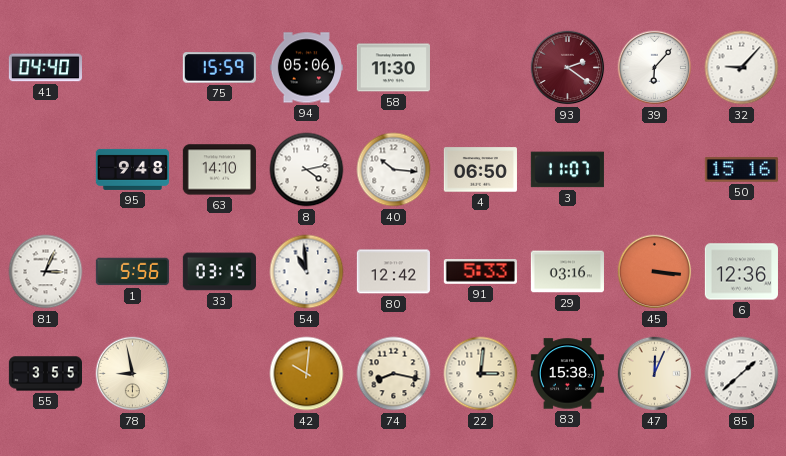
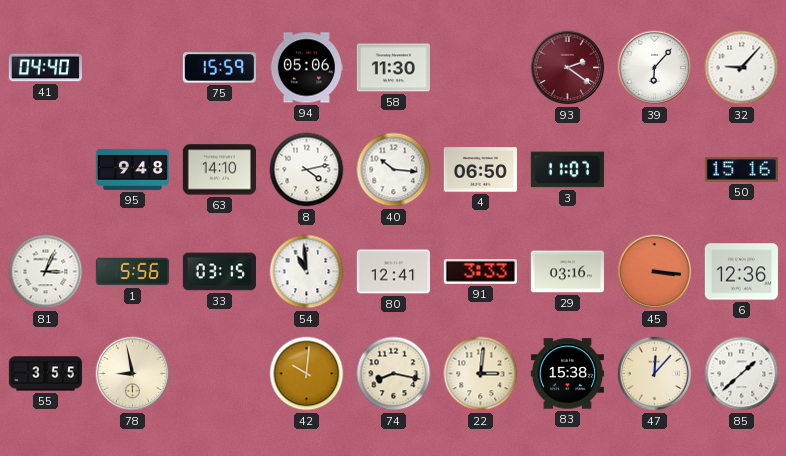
80: 12:42 -> 12:41 (393, 272)
91: 5:33 -> 3:33 (480, 272)
47: 12:04 -> 12:07 (655, 374)
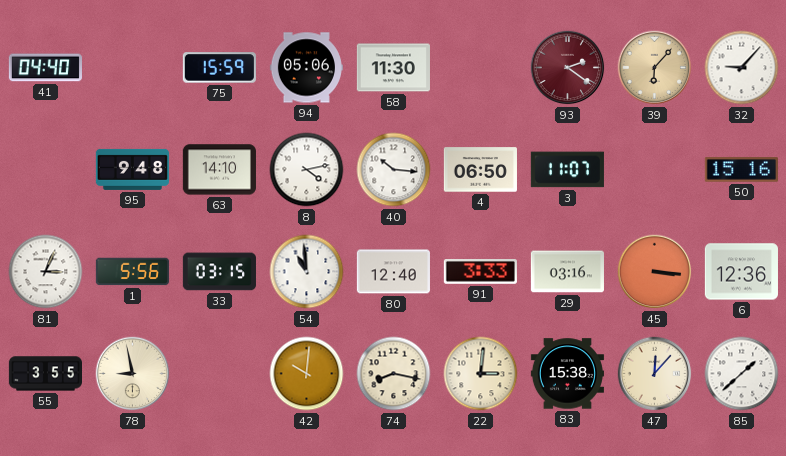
39 dial: white -> champagne (655, 68)
80: 12:41 -> 12:40 (393, 272)
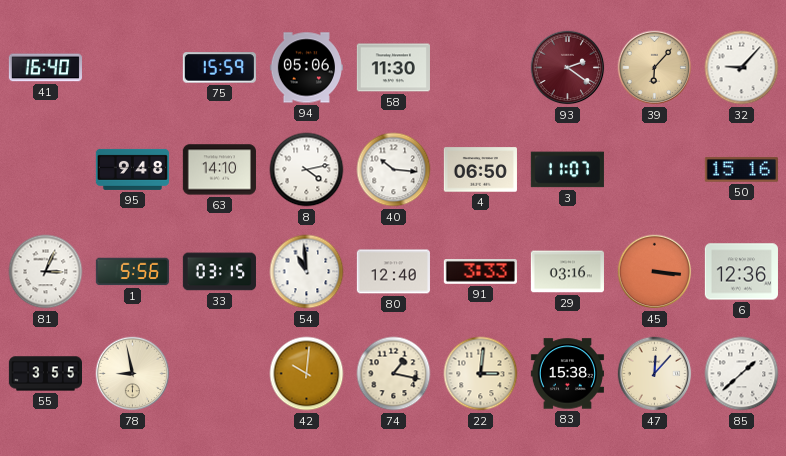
41: 04:40 -> 16:40 (45, 68)
74: 8:17 -> 1:17 (394, 374)
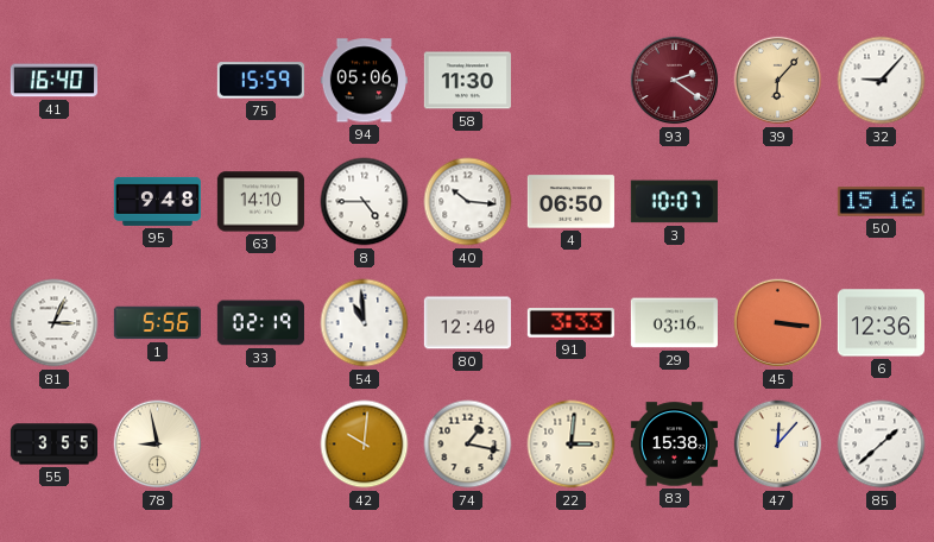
8: 4:13 -> 4:45 (365, 202)
3: 11:07 -> 10:07 (674, 202)
33: 03:15 -> 02:19 (260, 323)
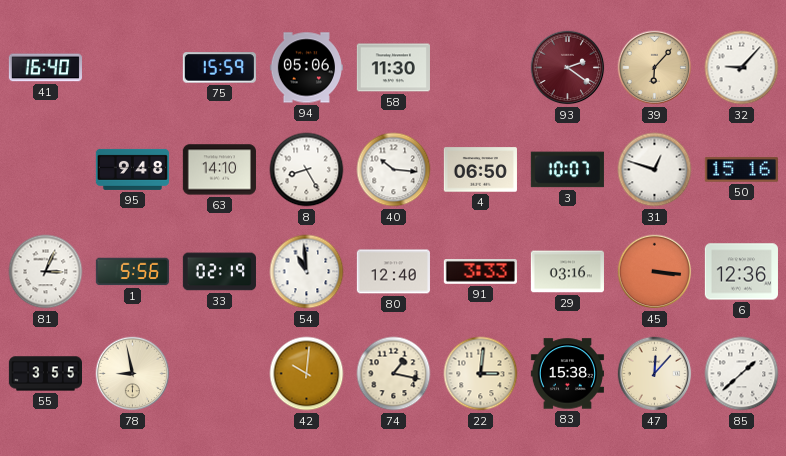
8: 4:45 -> 8:25 (307, 170)
31: none -> 12:48 (655, 170)
